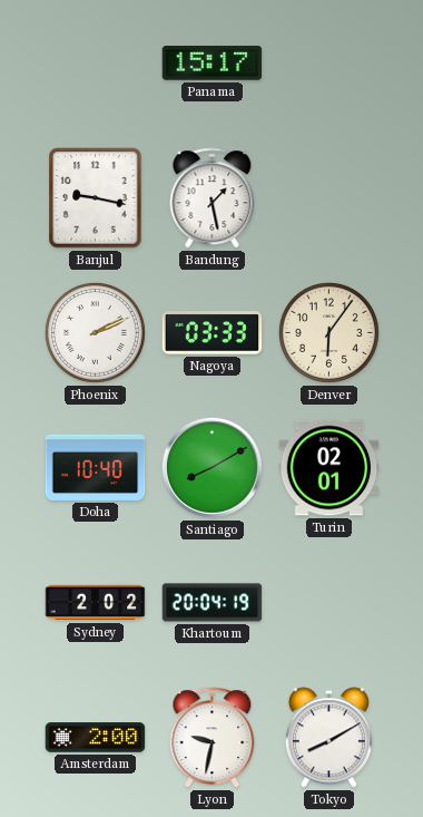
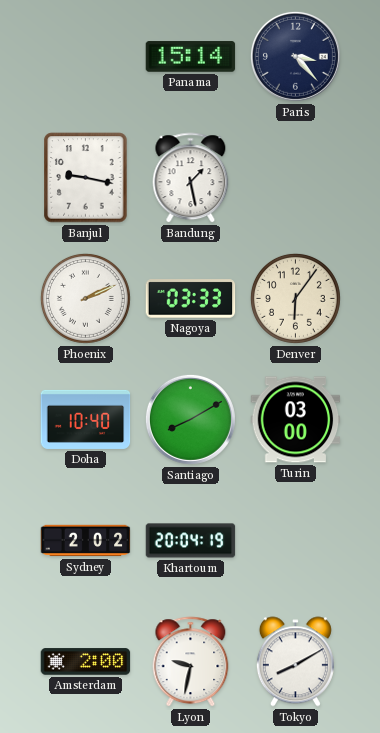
Panama: 15:17 -> 15:14 (191, 57)
Paris: none -> 3:23 (295, 56)
Turin: 02:01 -> 03:00 (296, 420)
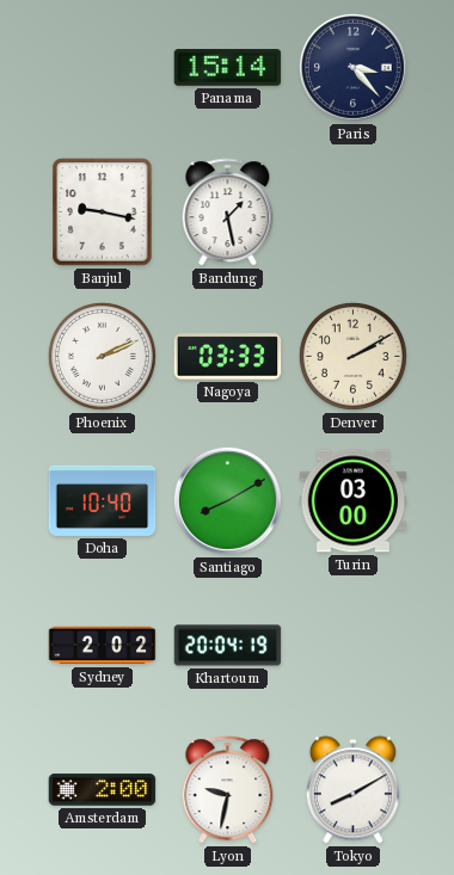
Denver: 6:06 -> 2:10 (352, 356)
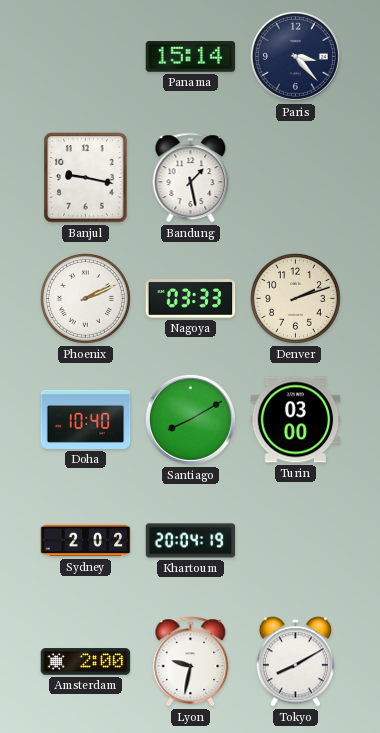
Denver: 2:10 -> 2:12 (295, 298)
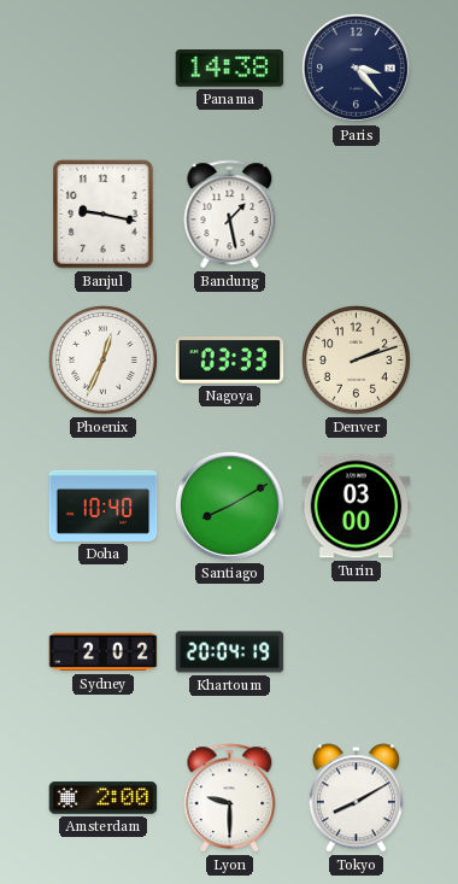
Panama: 15:14 -> 14:38 (230, 69)
Phoenix: 2:11 -> 12:34 (102, 359)
Lyon: 9:32 -> 9:30 (230, 798)
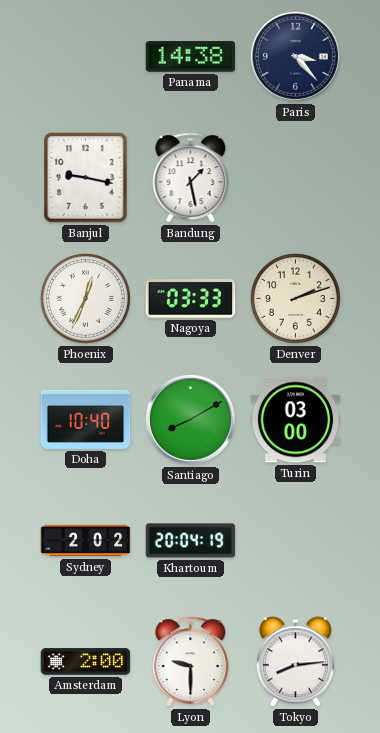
Tokyo: 8:10 -> 8:14 (295, 662)
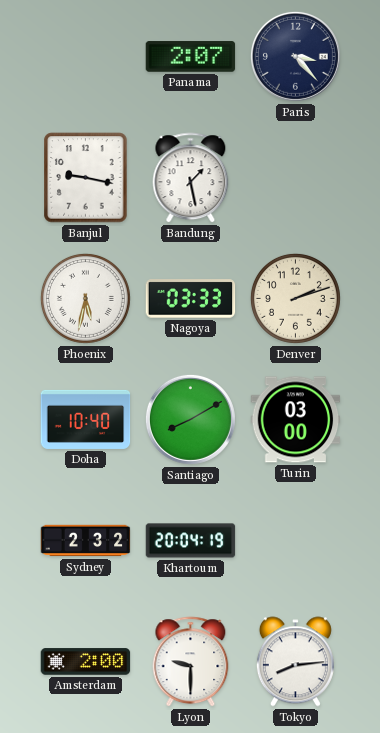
Panama: 14:38 -> 2:07 (191, 57)
Phoenix: 12:34 -> 5:32 (85, 298)
Sydney: 2:02 -> 2:32 (86, 541)
